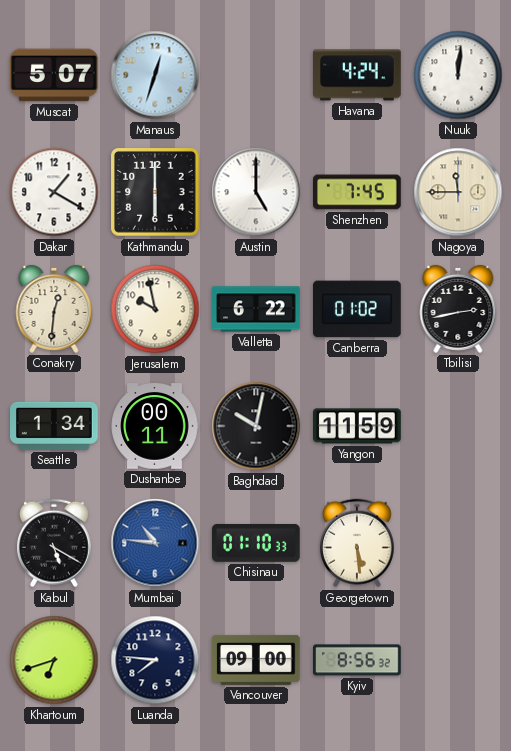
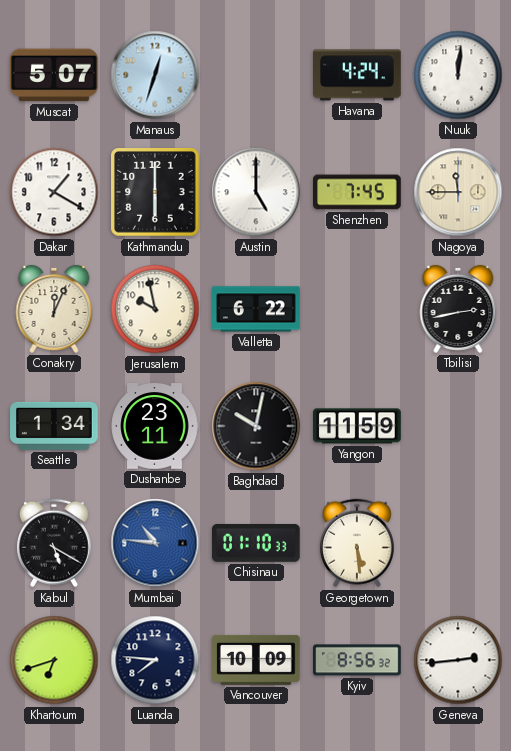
Conakry: 12:31 -> 12:04 (54, 309)
Canberra: 01:02 -> none (358, 309)
Dushanbe: 00:11 -> 23:11 (155, 426)
Vancouver: 09:00 -> 10:09 (257, 660)
Geneva: none -> 2:44 (458, 660)
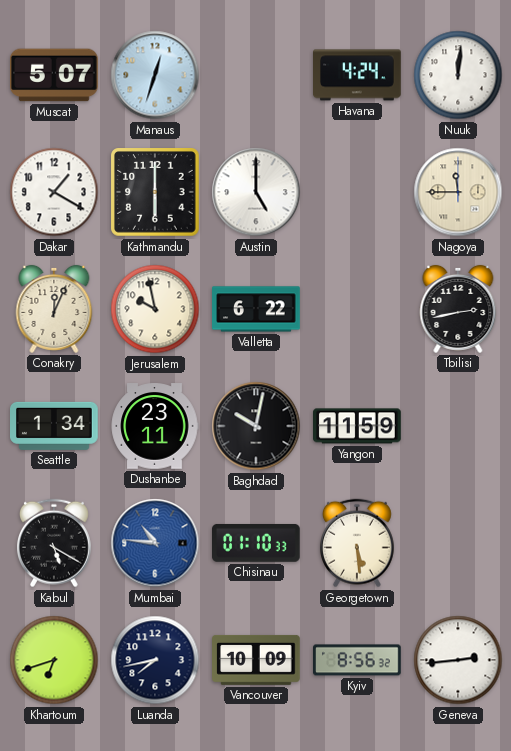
Shenzhen: 7:45 -> none (358, 192)
Luanda: 7:46 -> 7:43 (155, 660)
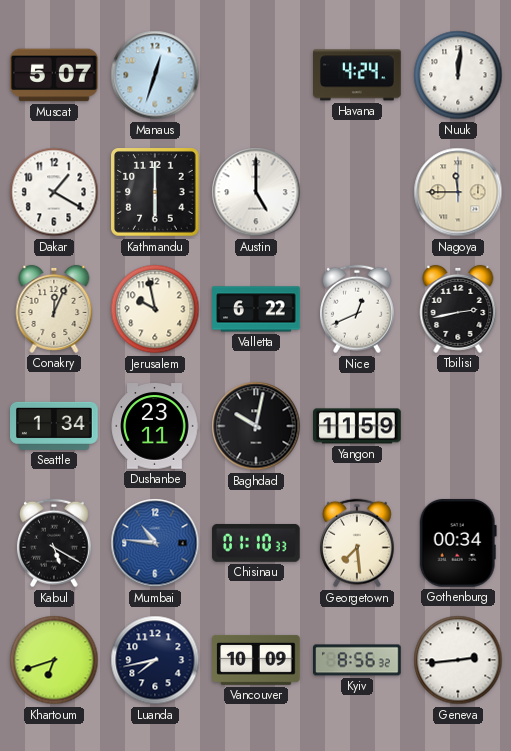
Nice: none -> 12:41 (357, 309)
Georgetown: 5:29 -> 7:29 (357, 543)
Gothenburg: none -> 00:34 (458, 543)
